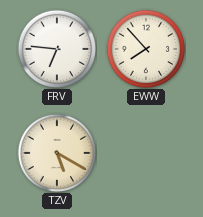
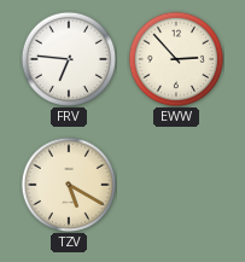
EWW: 7:53 -> 2:53 (175, 58)
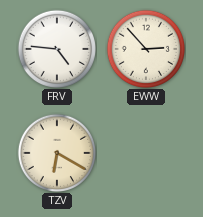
FRV: 6:46 -> 4:46 (56, 48)
TZV: 5:20 -> 6:20 (56, 152)
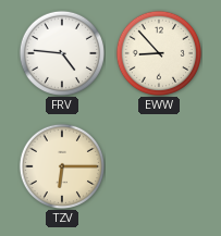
EWW: 2:53 -> 8:53 (158, 52)
TZV: 6:20 -> 6:15 (61, 165)
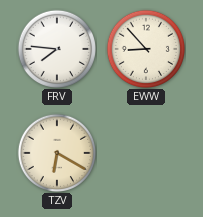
FRV: 4:46 -> 7:46 (56, 48)
TZV: 6:15 -> 6:20 (56, 152)
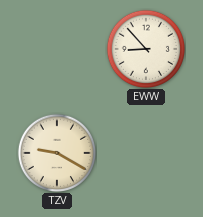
FRV: 7:46 -> none (56, 48)
TZV: 6:20 -> 9:20 (56, 152)
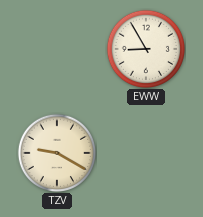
EWW: 8:53 -> 8:55 (145, 48)
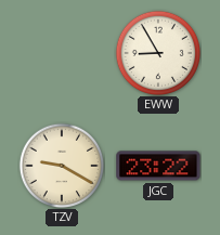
JGC: none -> 23:22 (158, 166)
